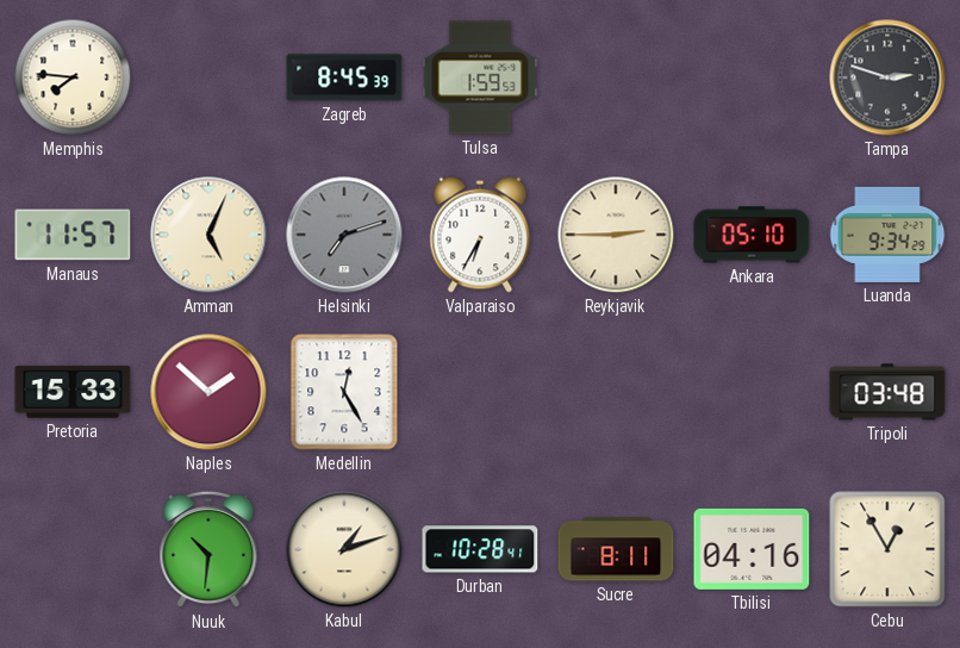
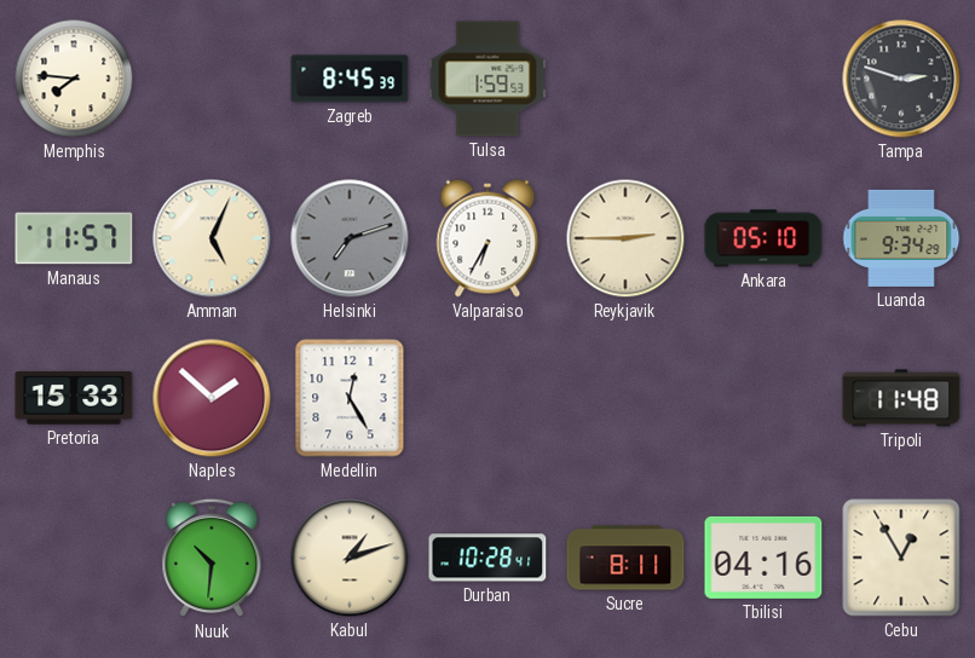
Tripoli: 03:48 -> 11:48 (901, 398)
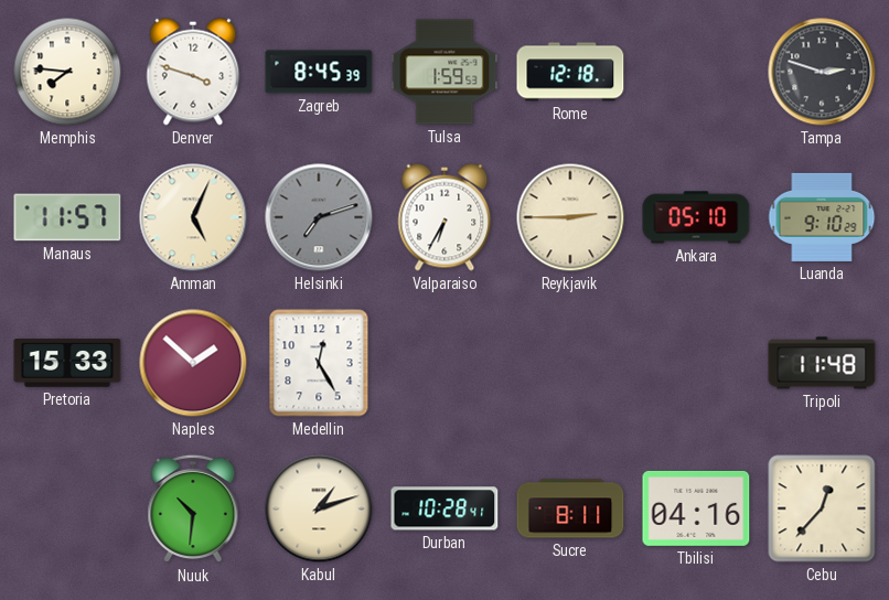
Denver: none -> 3:48 (193, 72)
Rome: none -> 12:18 (570, 72)
Luanda: 9:34 -> 9:10 (822, 217)
Cebu: 12:55 -> 12:37 (822, 508)
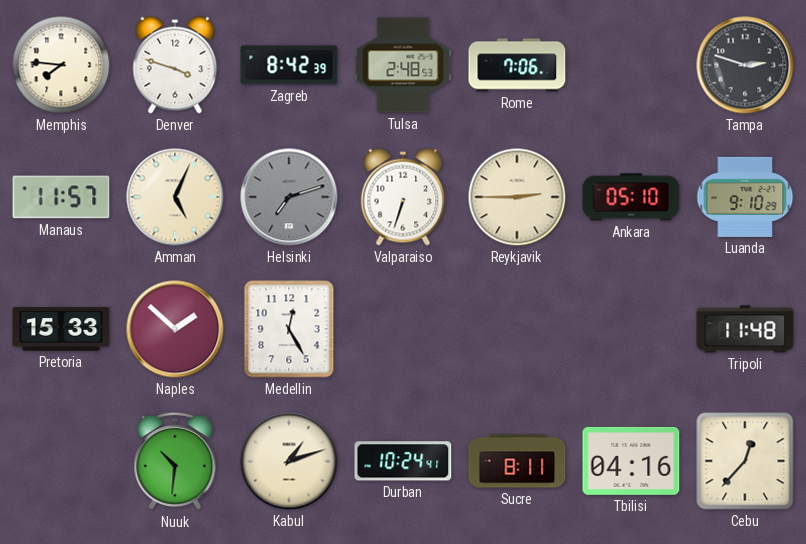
Zagreb: 8:45 -> 8:42 (289, 65)
Tulsa: 1:59 -> 2:48 (403, 65)
Rome: 12:18 -> 7:06 (517, 65)
Valparaiso: 6:35 -> 6:33 (403, 197)
Durban: 10:28 -> 10:24 (403, 461)
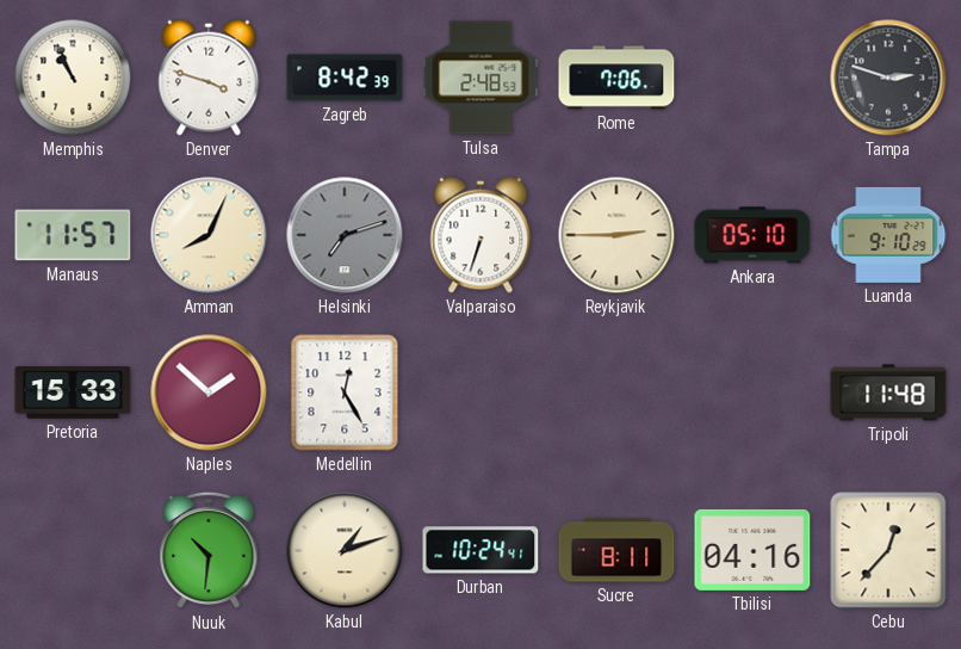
Memphis: 7:46 -> 10:56 (73, 78)
Amman: 5:04 -> 8:04 (209, 235)
